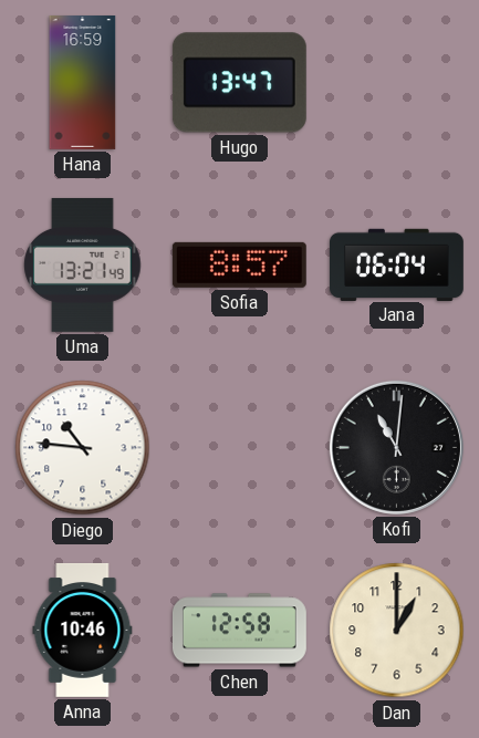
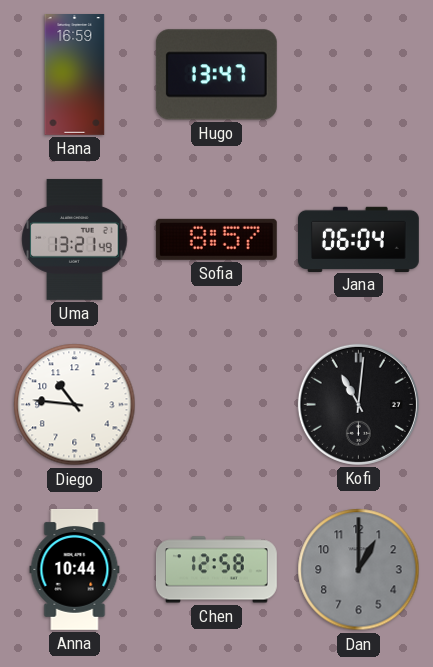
Anna: 10:46 -> 10:44 (75, 570)
Dan dial: cream -> grey (359, 570)
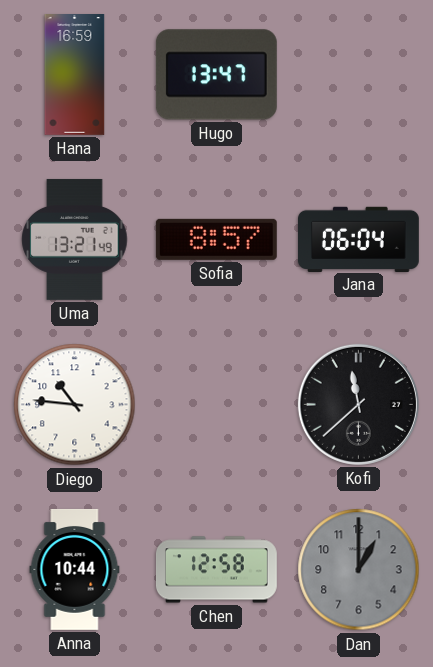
Kofi: 11:01 -> 11:38 (358, 404)
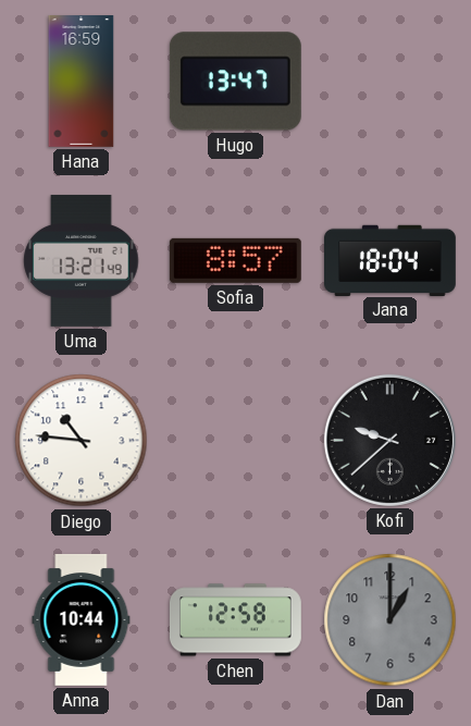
Jana: 06:04 -> 18:04 (391, 260)
Kofi: 11:38 -> 9:38 (389, 440)
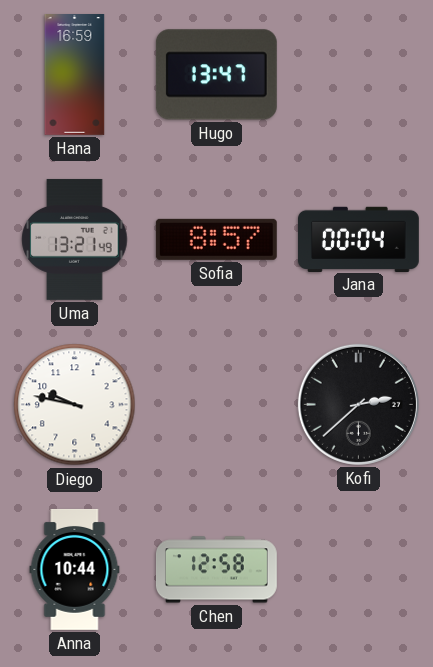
Jana: 18:04 -> 00:04 (359, 239)
Diego: 10:46 -> 9:47 (75, 405)
Kofi: 9:38 -> 2:38 (358, 404)
Dan: 1:00 -> none (391, 620)
